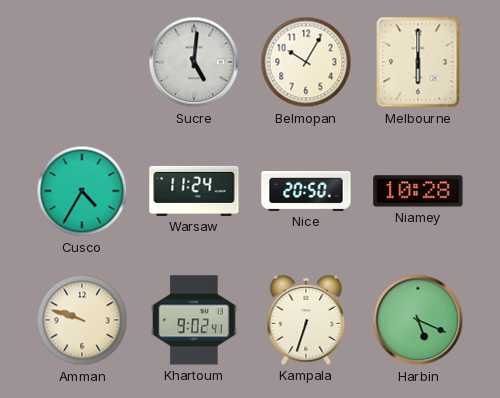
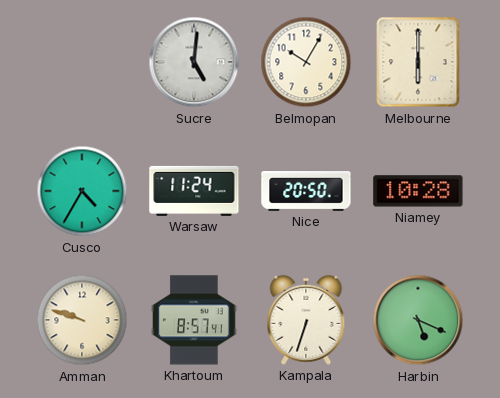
Khartoum: 9:02 -> 8:57 (194, 320)
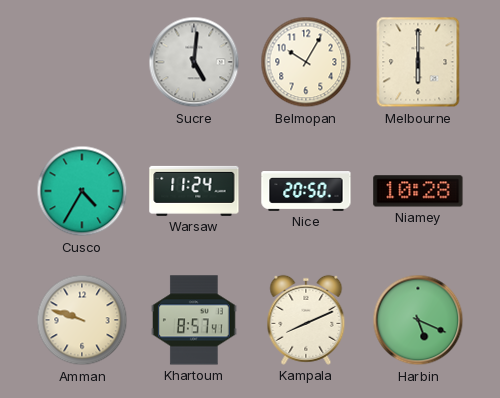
Kampala: 6:33 -> 8:11 (306, 320)
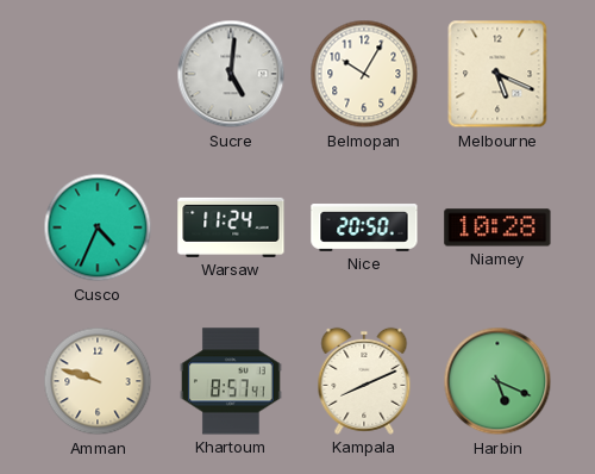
Melbourne: 6:00 -> 5:19 (497, 74)
Cusco: 4:35 -> 4:34 (98, 227)
